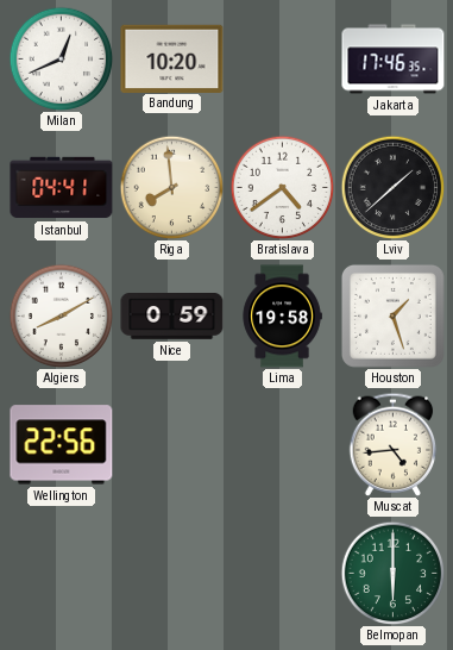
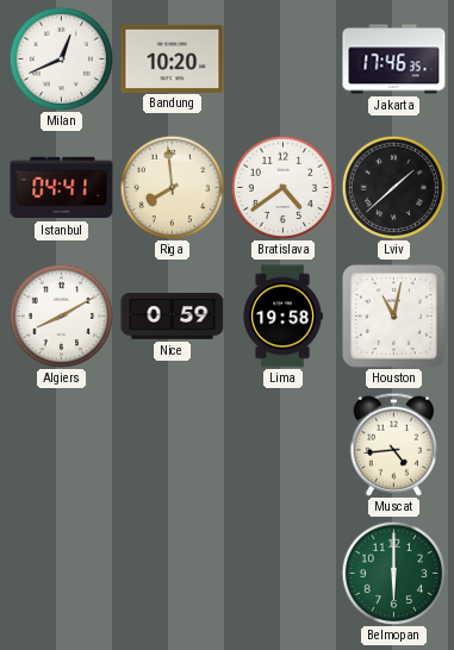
Houston: 1:27 -> 11:02 (393, 315)
Wellington: 22:56 -> none (62, 445)
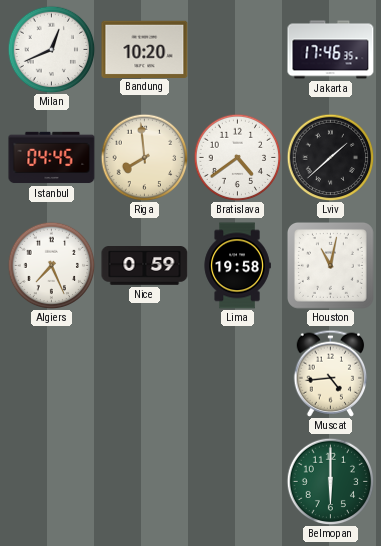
Istanbul: 04:41 -> 04:45 (52, 158)
Algiers: 8:10 -> 7:26 (51, 265)
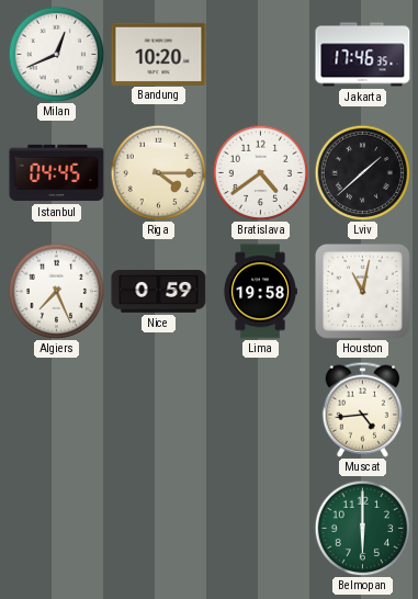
Riga: 7:59 -> 4:15 (158, 172)
